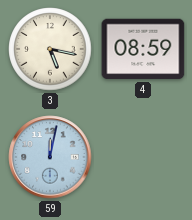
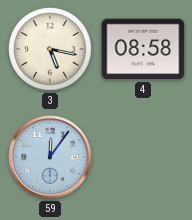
4: 08:59 -> 08:58 (143, 49)
59: 12:02 -> 12:06 (50, 157)
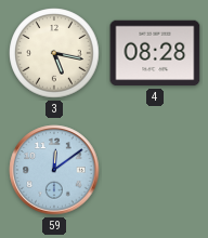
4: 08:58 -> 08:28 (155, 53)
59: 12:06 -> 12:09 (54, 170)
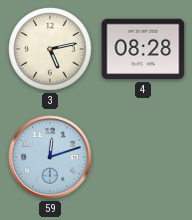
3: 5:17 -> 5:13 (50, 49)
59: 12:09 -> 12:12 (50, 157)
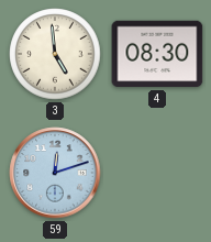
3: 5:13 -> 4:59 (55, 54)
4: 08:28 -> 08:30 (157, 54)
